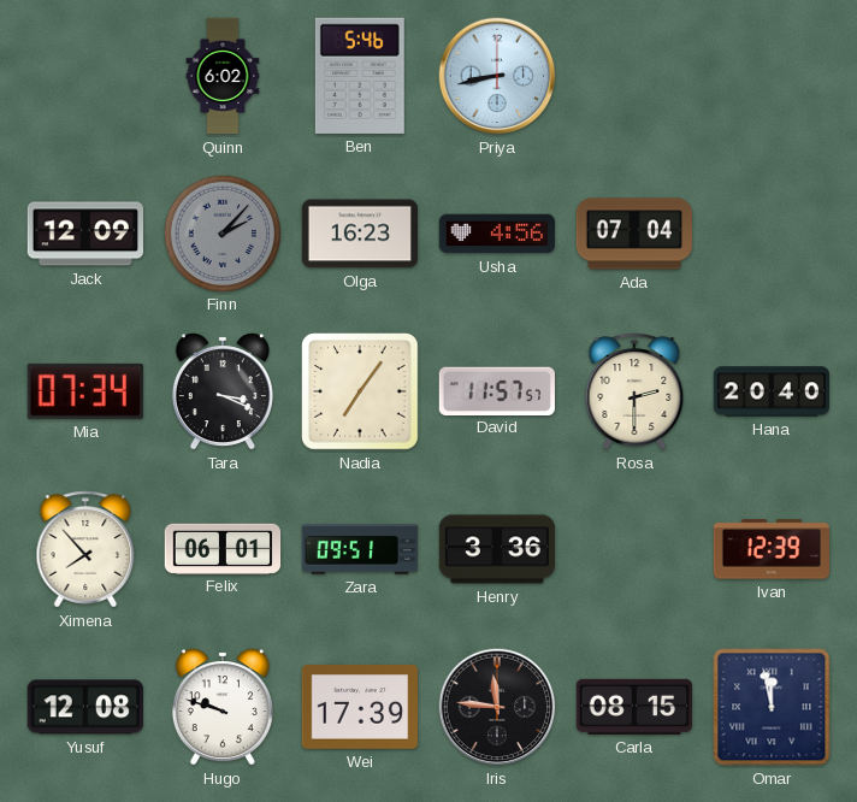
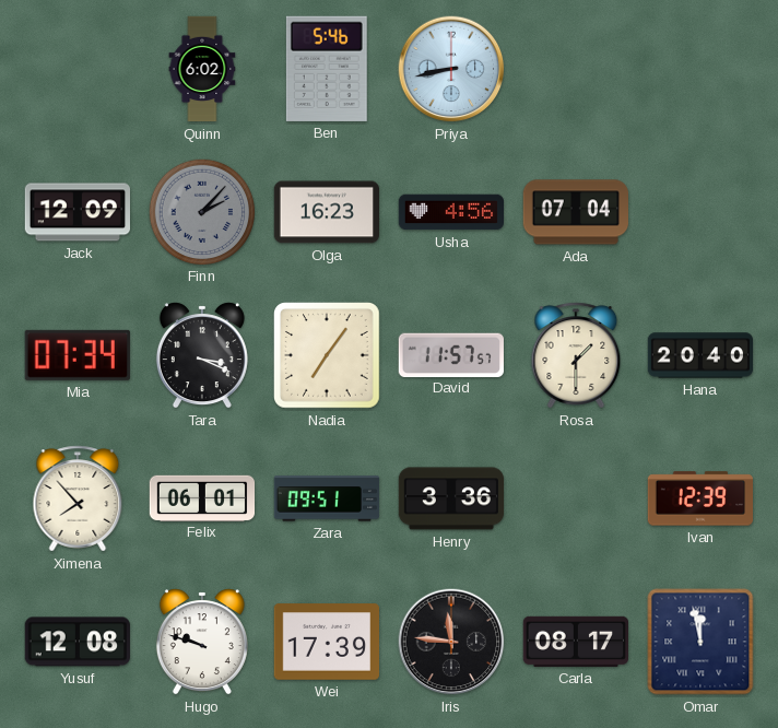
Rosa: 2:30 -> 1:30 (576, 355)
Carla: 08:15 -> 08:17 (575, 642)
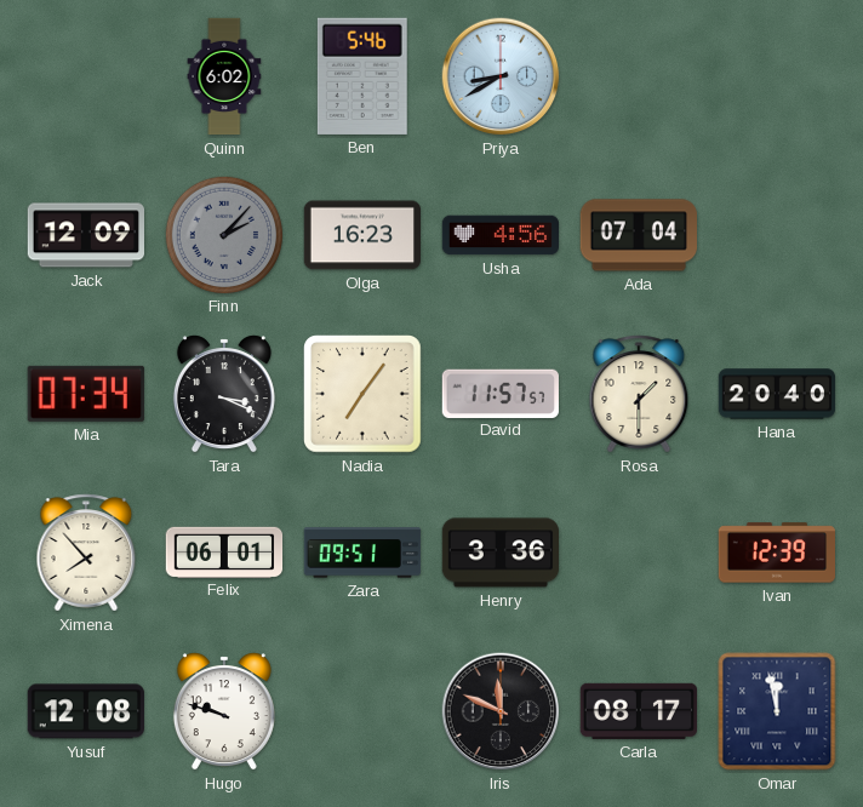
Priya: 8:43 -> 8:40 (501, 76)
Wei: 17:39 -> none (326, 642)
Iris: 11:46 -> 11:49 (501, 711)
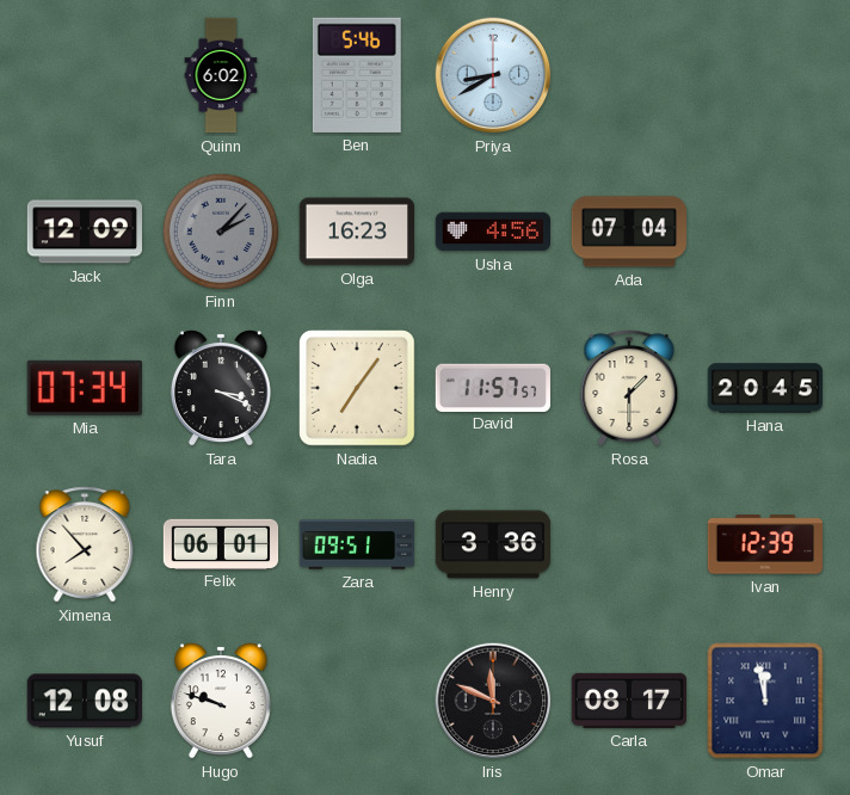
Hana: 20:40 -> 20:45 (765, 388)
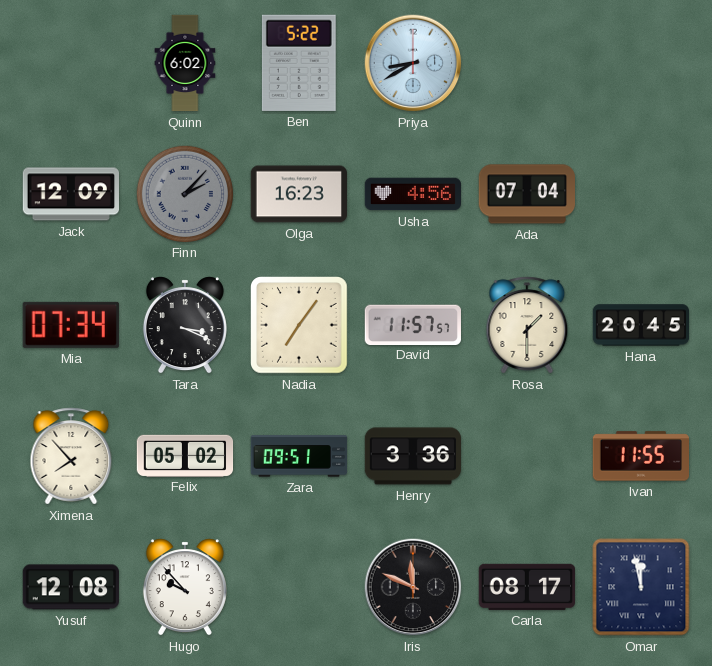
Ben: 5:46 -> 5:22 (299, 63)
Felix: 06:01 -> 05:02 (185, 455)
Ivan: 12:39 -> 11:55 (640, 456)
Hugo: 9:48 -> 9:53 (185, 587)
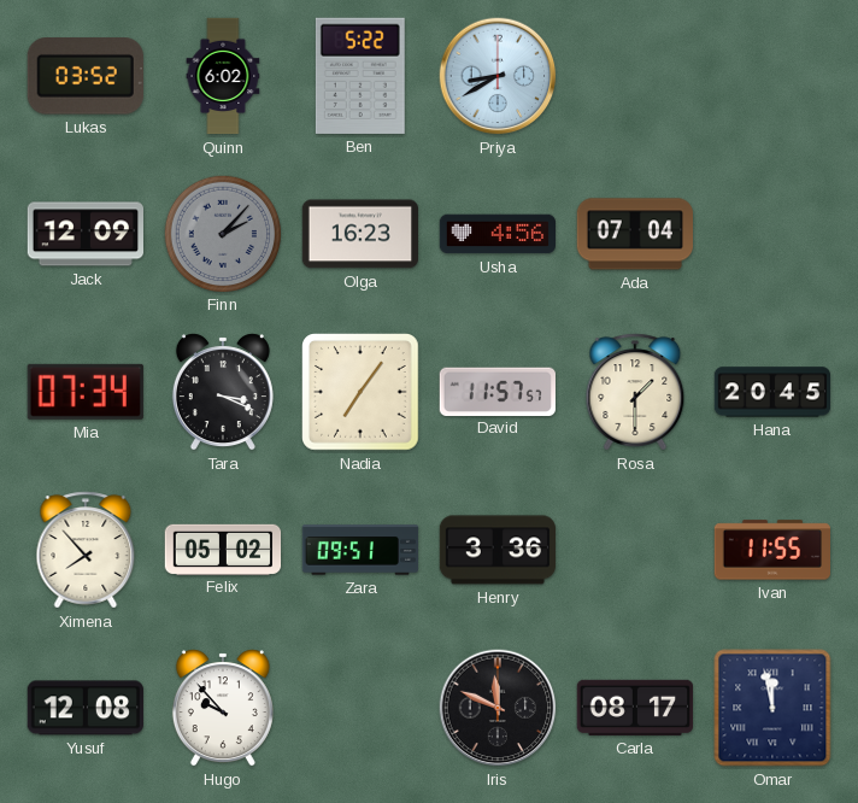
Lukas: none -> 03:52 (86, 76)
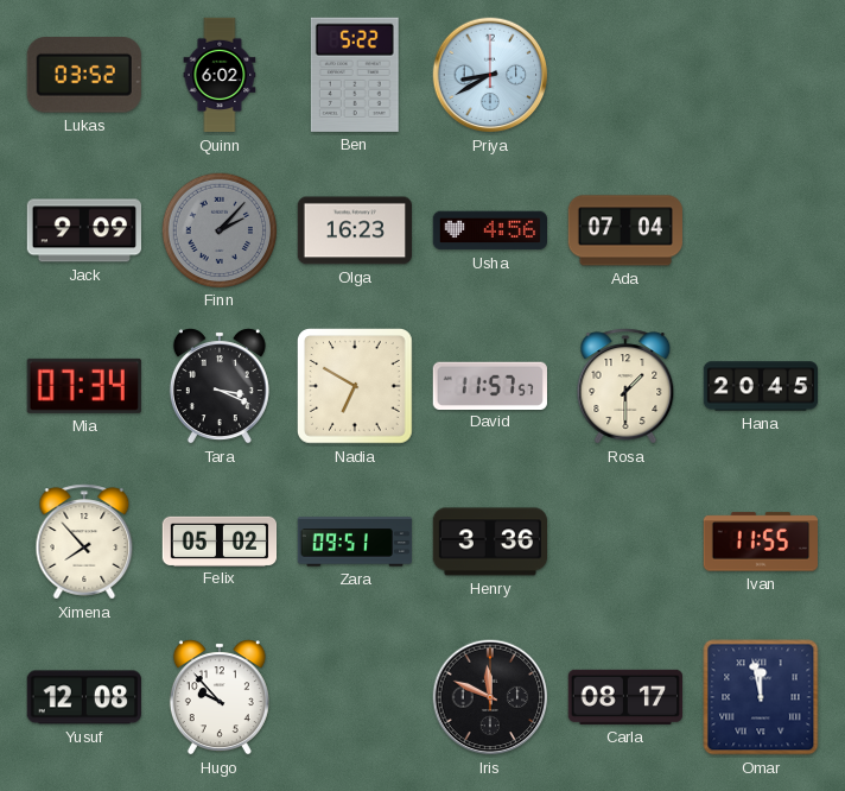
Jack: 12:09 -> 9:09 (83, 230)
Nadia: 7:06 -> 6:50 (356, 387)
